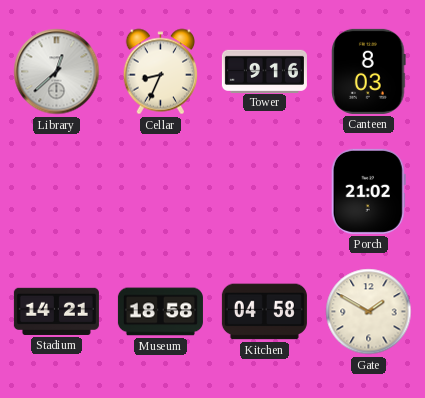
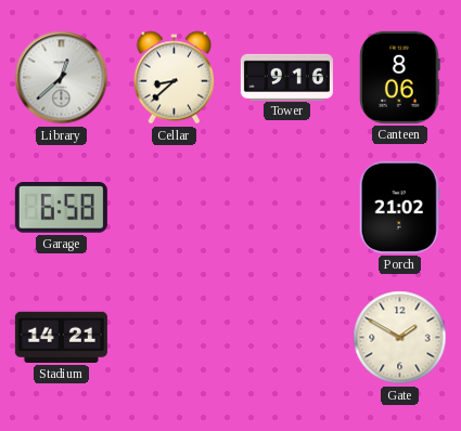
Cellar: 8:34 -> 8:38 (174, 78)
Canteen: 8:03 -> 8:06 (400, 77)
Garage: none -> 6:58 (61, 208)
Museum: 18:58 -> none (160, 312)
Kitchen: 04:58 -> none (264, 312)
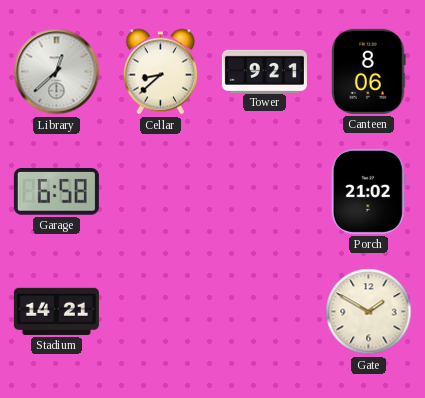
Tower: 9:16 -> 9:21 (264, 71)
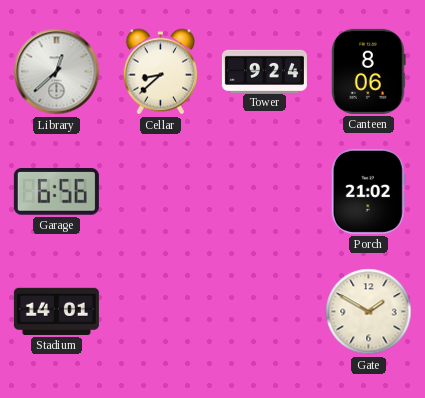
Tower: 9:21 -> 9:24 (264, 71)
Garage: 6:58 -> 6:56 (56, 192)
Stadium: 14:21 -> 14:01 (56, 311)
